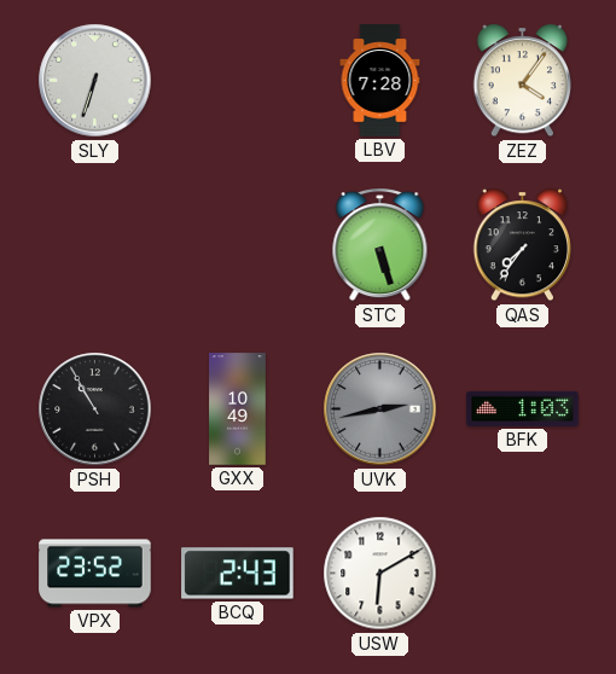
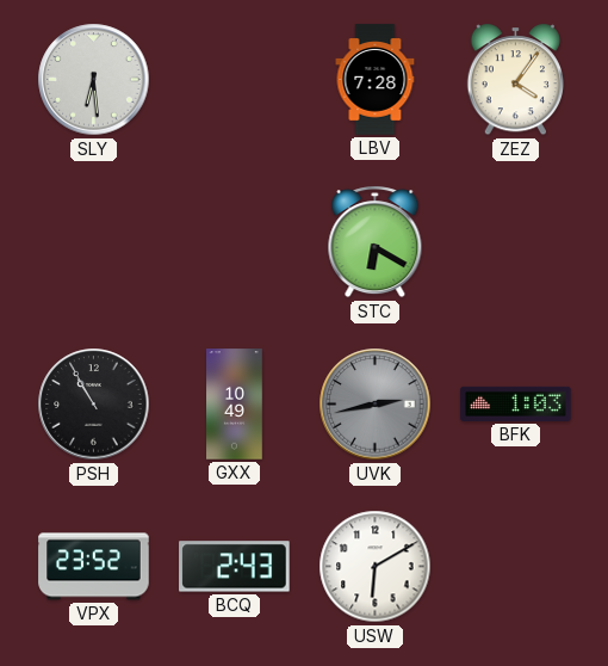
SLY: 6:33 -> 6:29 (94, 80)
STC: 5:27 -> 6:20 (376, 242)
QAS: 7:36 -> none (522, 245)
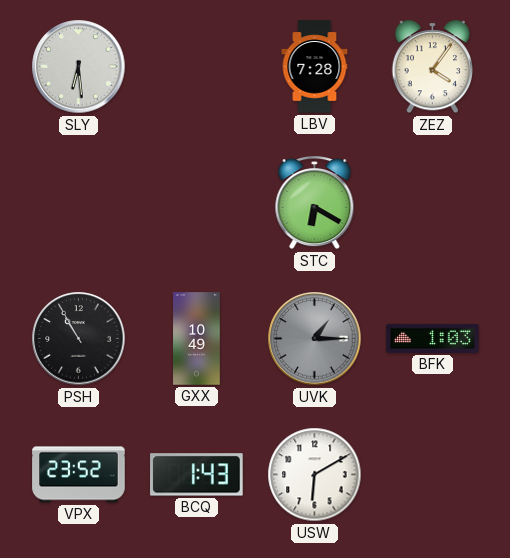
UVK: 2:43 -> 1:15 (315, 339)
BCQ: 2:43 -> 1:43 (197, 475)
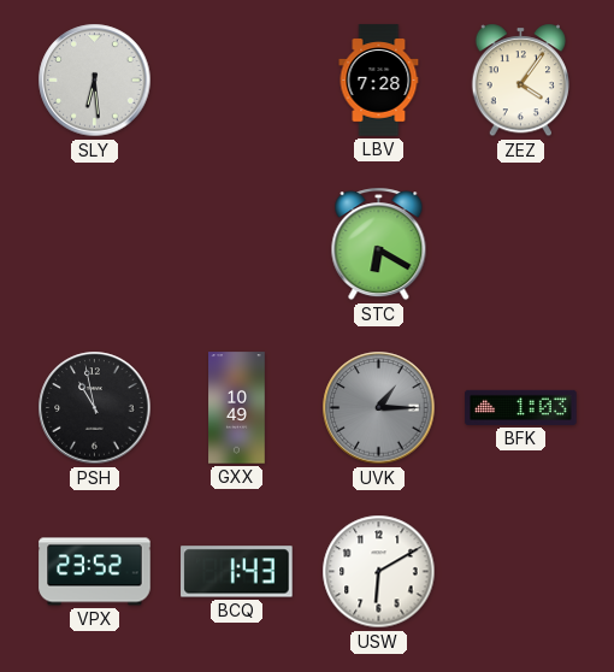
PSH: 10:55 -> 10:58 (95, 408)
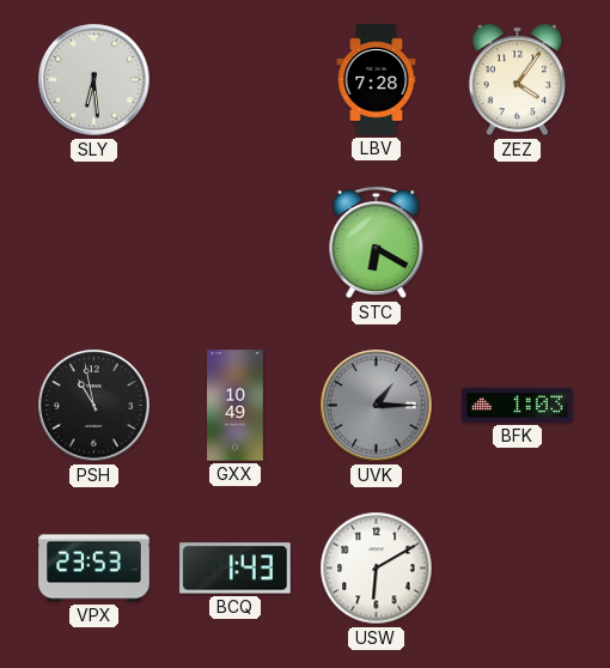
VPX: 23:52 -> 23:53 (94, 569)
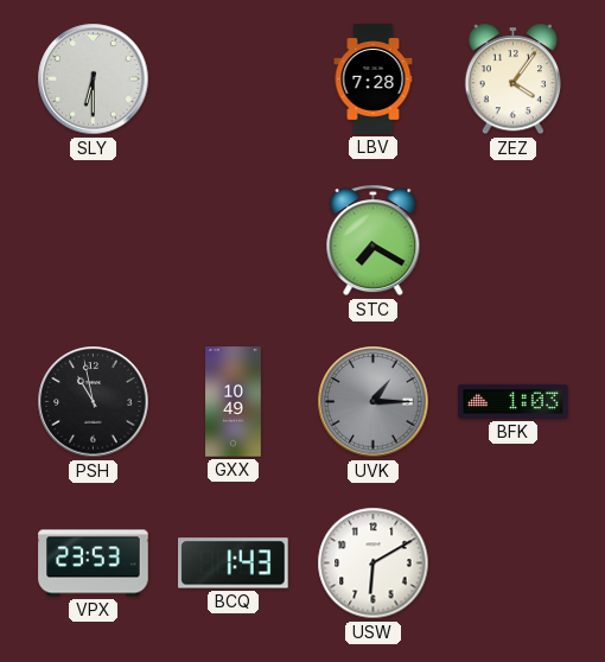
SLY: 6:29 -> 6:30 (94, 79)
STC: 6:20 -> 7:20 (374, 241)
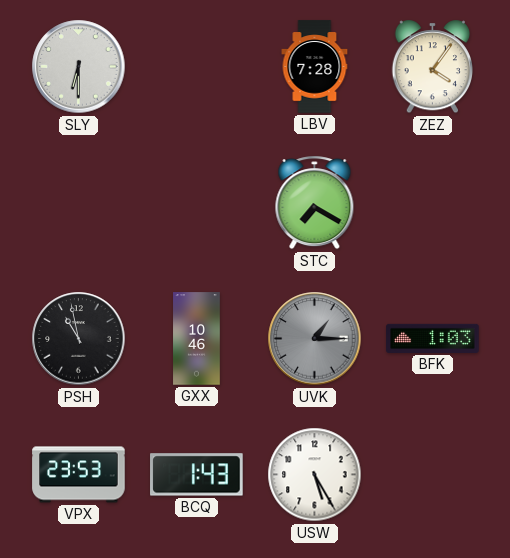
GXX: 10:49 -> 10:46 (197, 339)
USW: 6:10 -> 5:25 (315, 475)
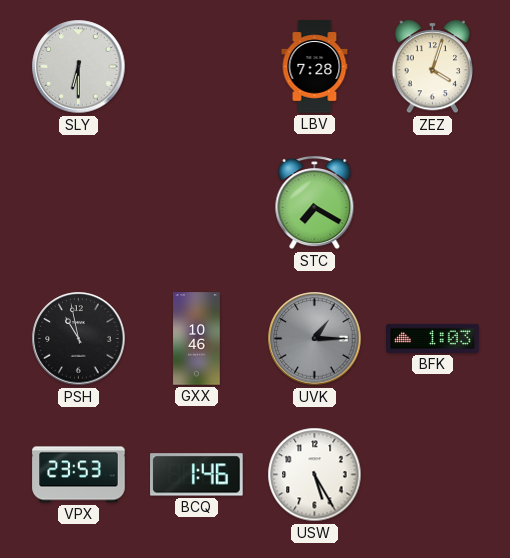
ZEZ: 4:06 -> 4:03 (432, 67)
BCQ: 1:43 -> 1:46 (197, 475)
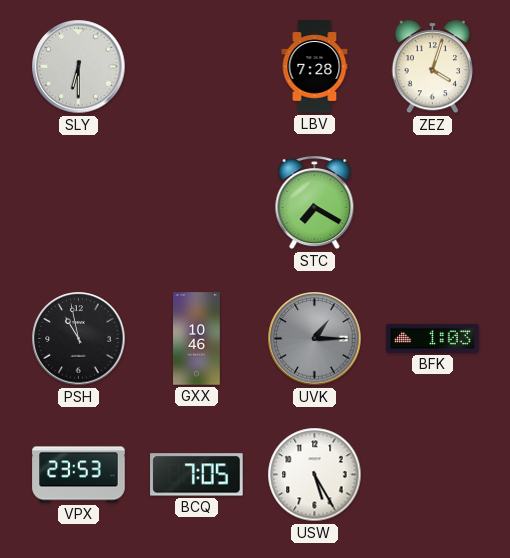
BCQ: 1:46 -> 7:05 (197, 475)
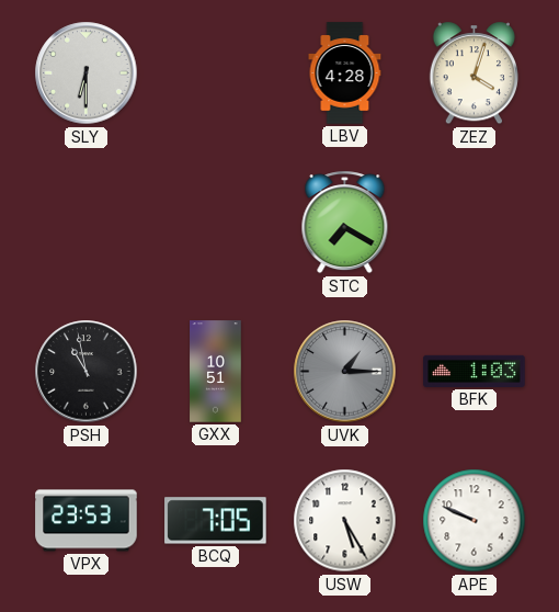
LBV: 7:28 -> 4:28 (345, 73)
GXX: 10:46 -> 10:51 (216, 372)
APE: none -> 9:49 (475, 521)
